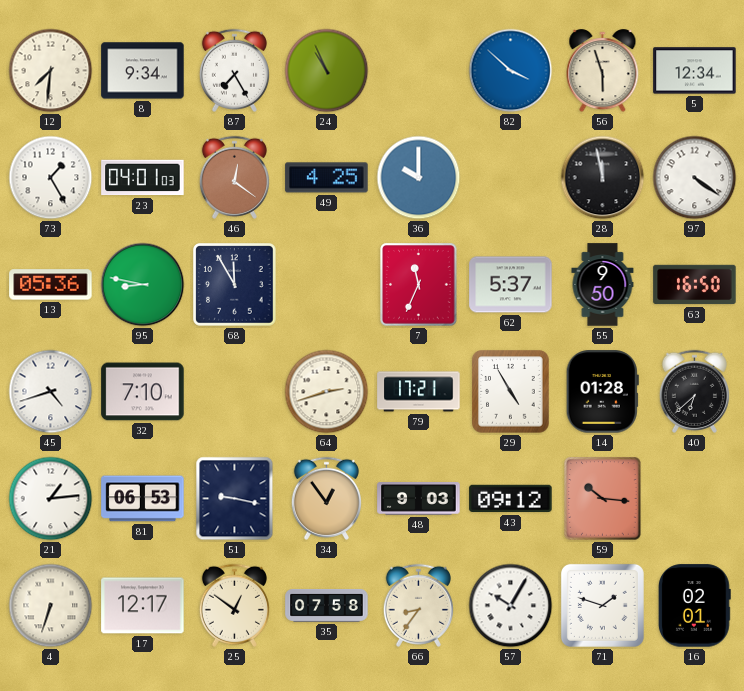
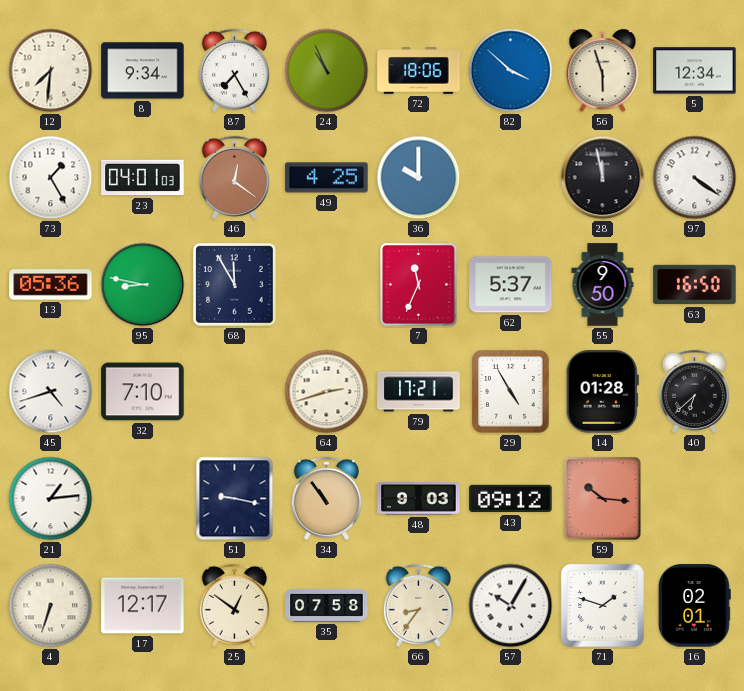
72: none -> 18:06 (419, 71)
81: 06:53 -> none (143, 499)
34: 12:54 -> 10:54 (326, 498)
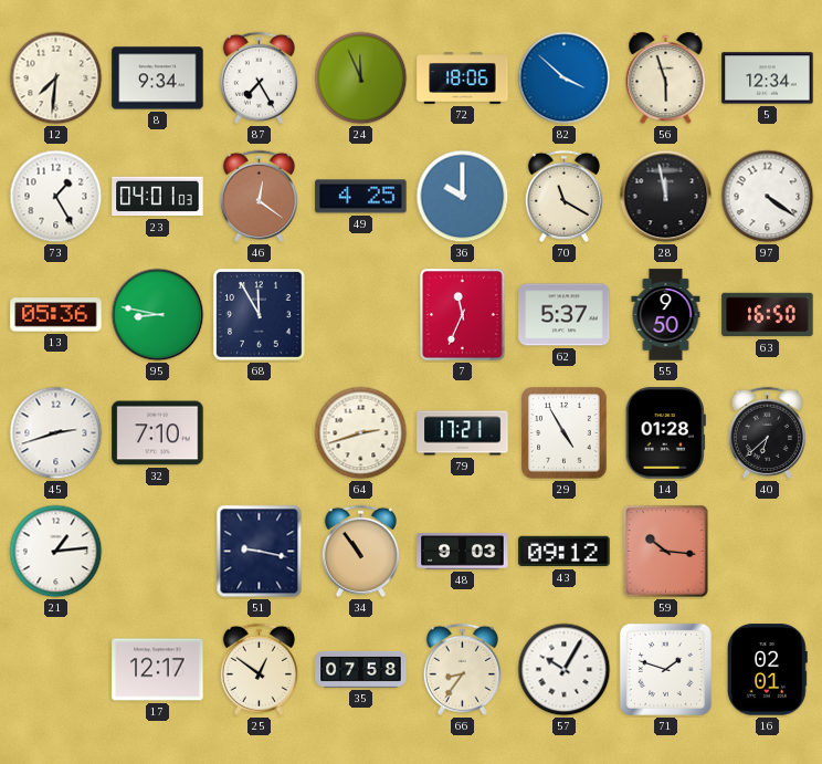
24: 10:56 -> 11:56 (361, 79)
70: none -> 11:20 (563, 196)
45: 4:42 -> 2:42 (56, 433)
4: 6:33 -> none (51, 606)
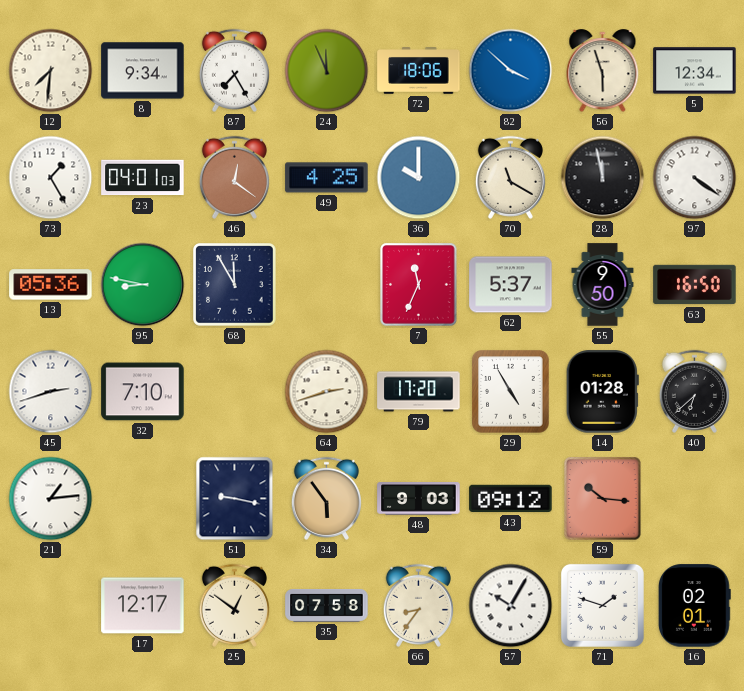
79: 17:21 -> 17:20 (419, 392)
34: 10:54 -> 5:54 (326, 498)
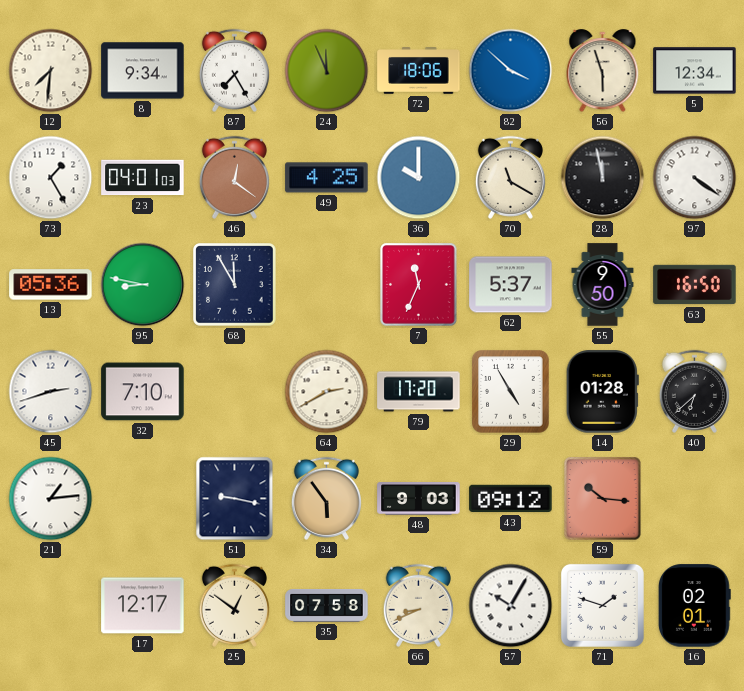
64: 2:42 -> 2:40 (327, 392)
66: 8:36 -> 8:41 (418, 605)
